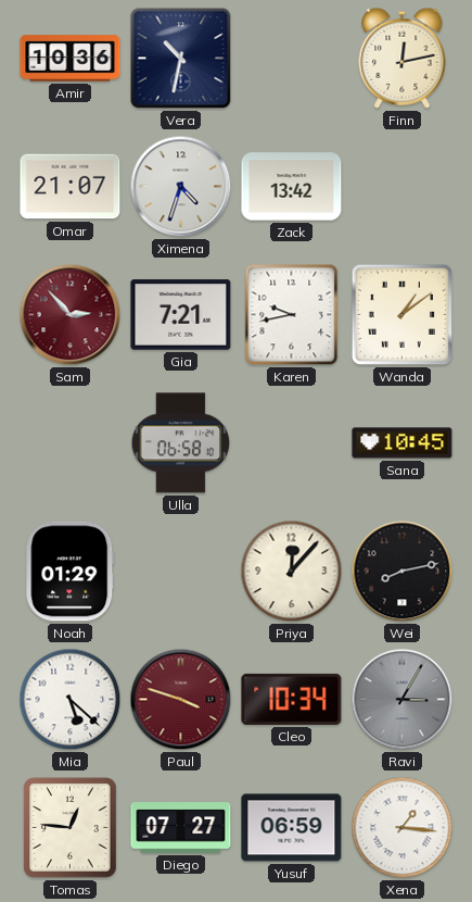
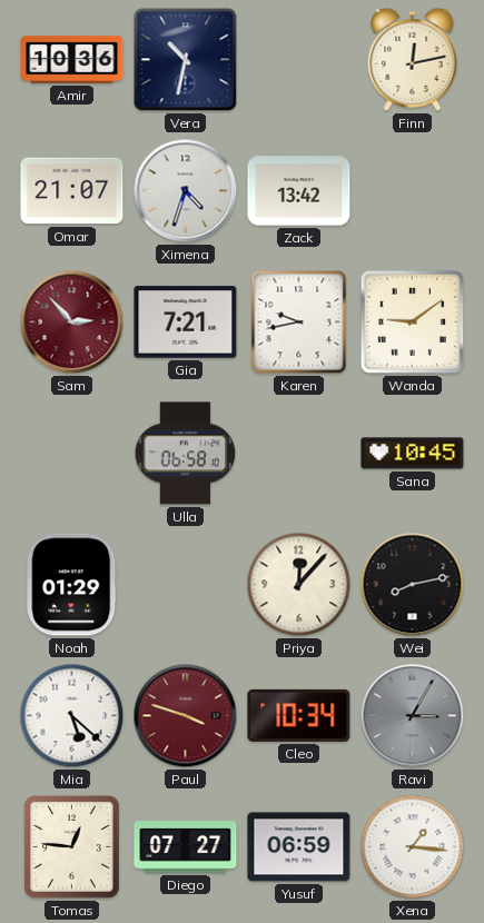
Wanda: 1:09 -> 9:09 (412, 321)
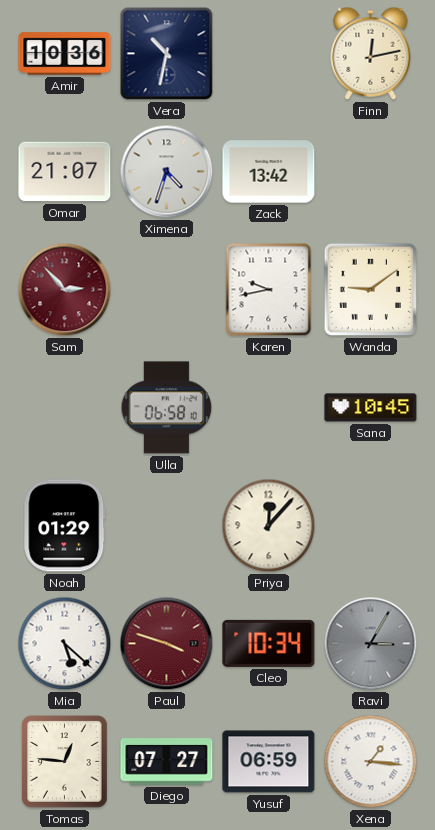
Gia: 7:21 -> none (186, 322)
Wei: 8:13 -> none (413, 585)
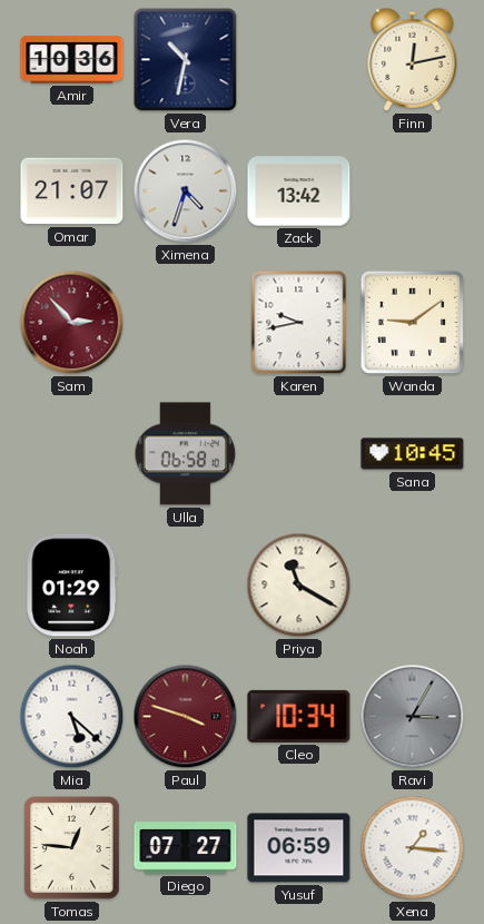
Priya: 12:07 -> 11:20 (299, 586)
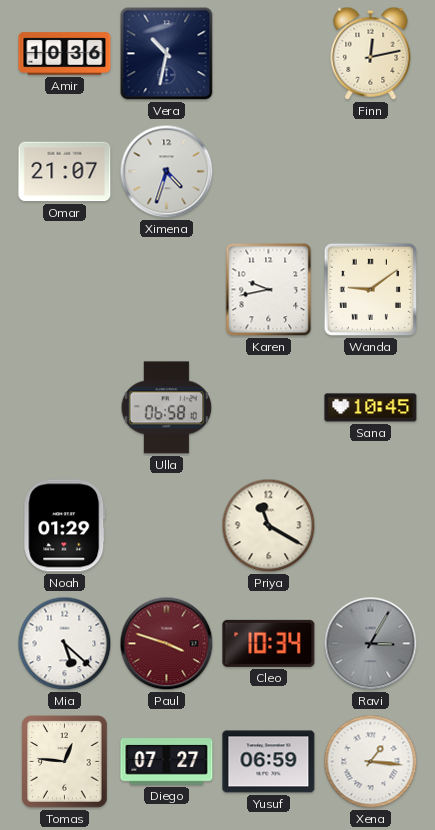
Zack: 13:42 -> none (299, 191)
Sam: 2:53 -> none (72, 323)
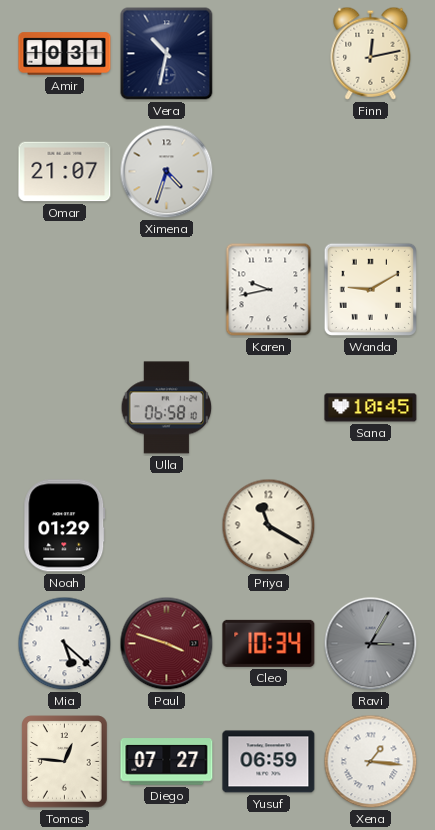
Amir: 10:36 -> 10:31 (65, 54)
Wanda: 9:09 -> 9:10 (370, 289)
